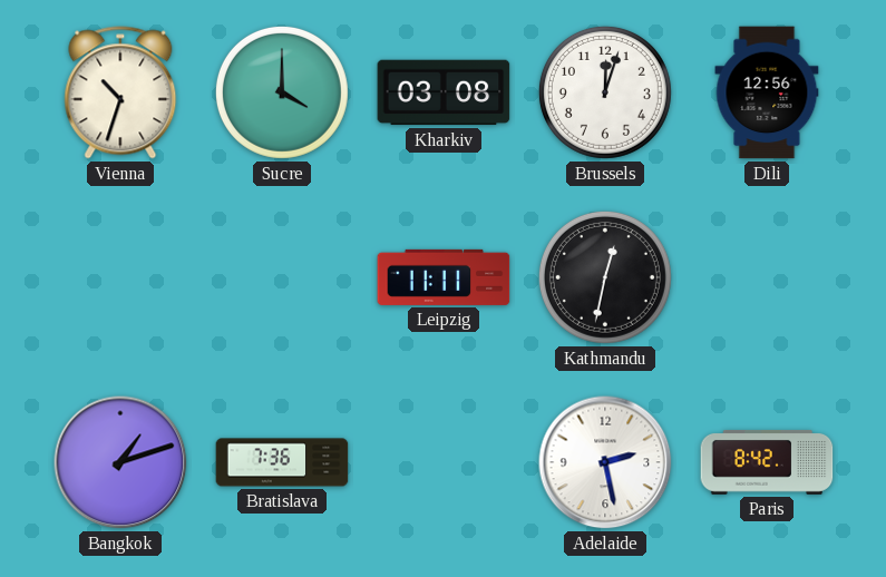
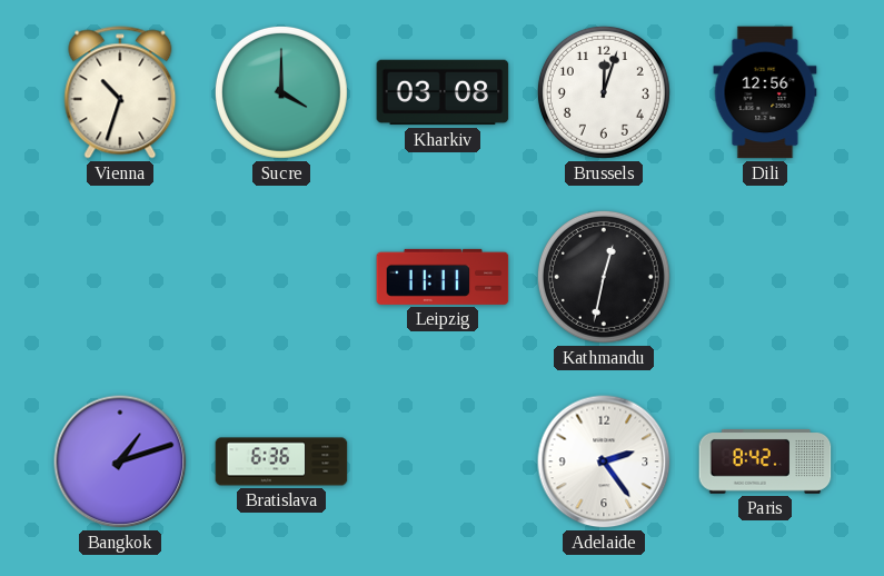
Bratislava: 7:36 -> 6:36 (281, 461)
Adelaide: 2:28 -> 2:24 (604, 461)
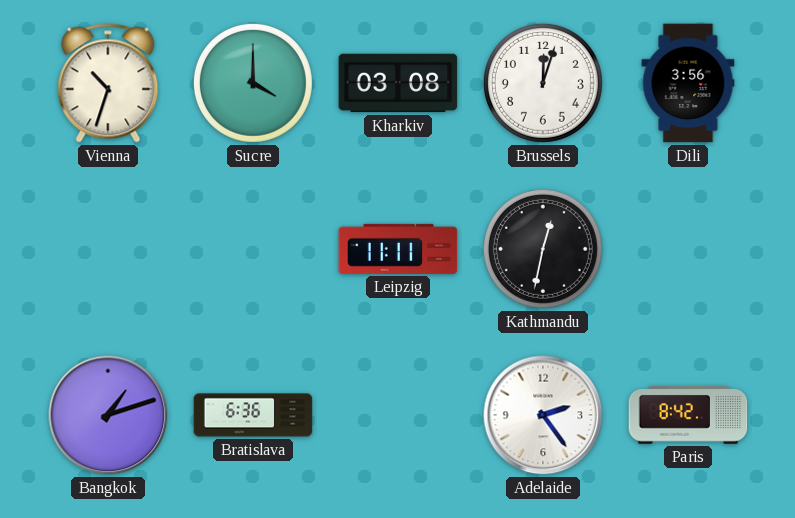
Dili: 12:56 -> 3:56 (688, 83)
